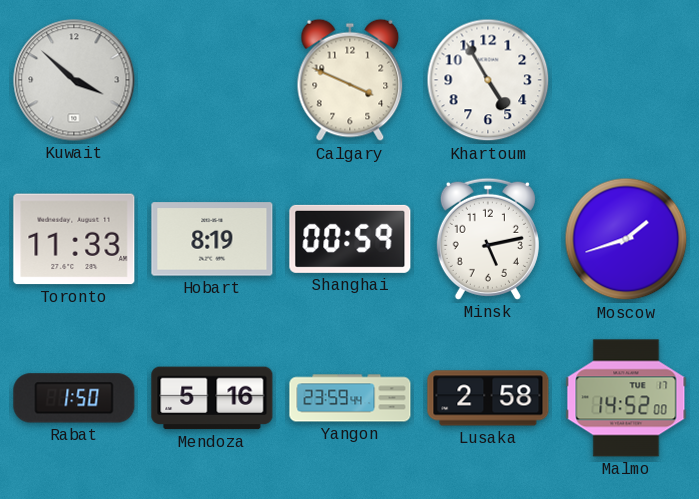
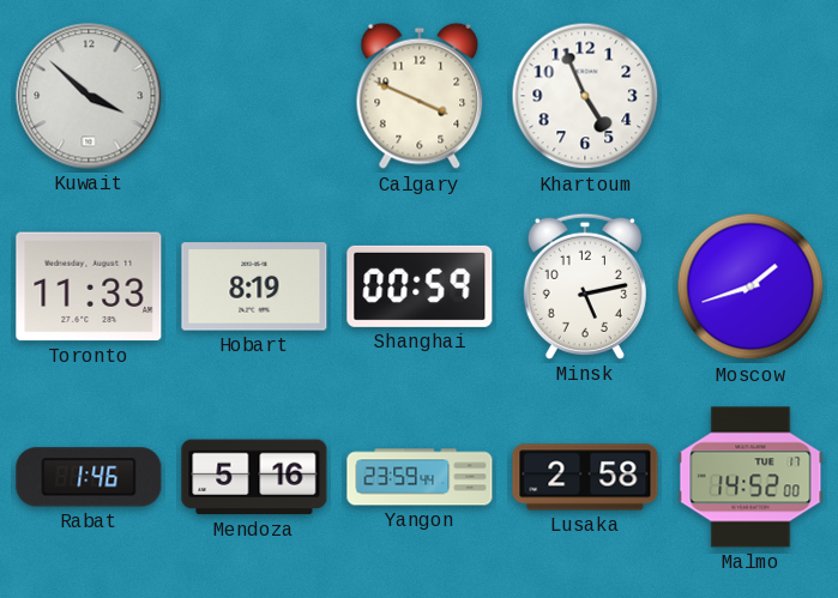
Khartoum: 4:55 -> 4:56 (585, 96)
Rabat: 1:50 -> 1:46 (89, 477)
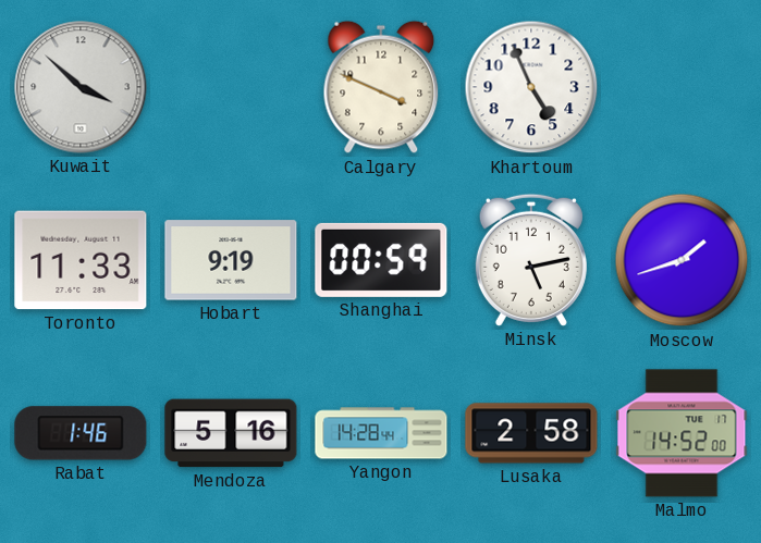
Hobart: 8:19 -> 9:19 (231, 260)
Yangon: 23:59 -> 14:28 (381, 433)
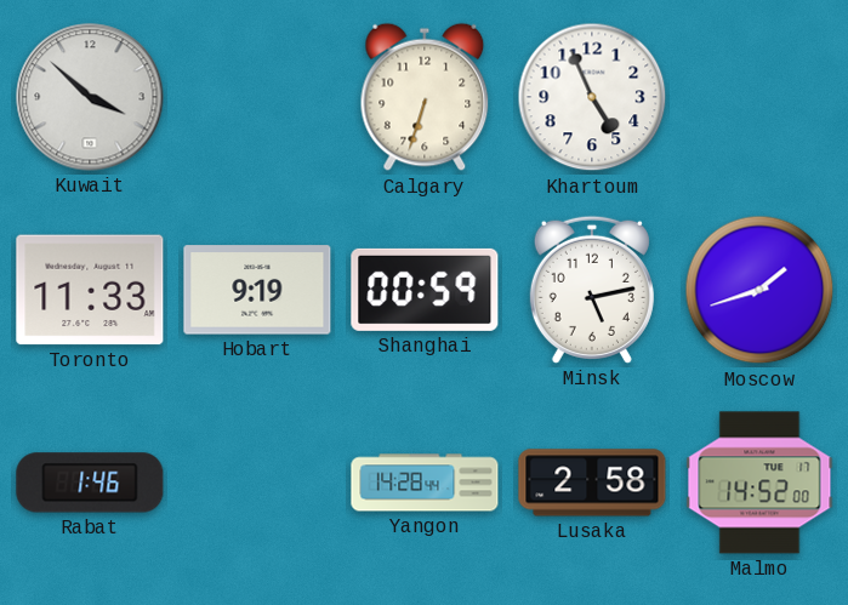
Calgary: 3:49 -> 6:33 (425, 97)
Mendoza: 5:16 -> none (231, 433)
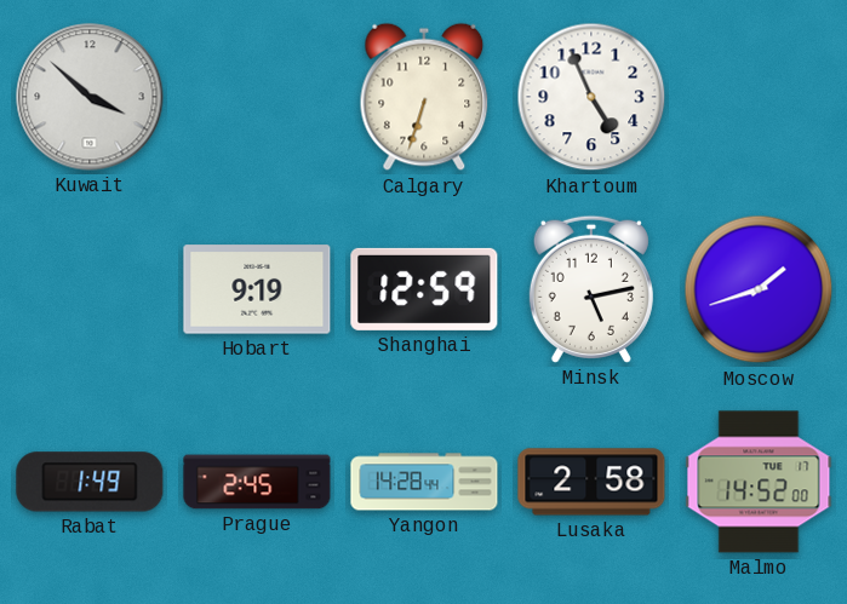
Toronto: 11:33 -> none (90, 290)
Shanghai: 00:59 -> 12:59 (424, 289)
Rabat: 1:46 -> 1:49 (90, 482)
Prague: none -> 2:45 (257, 482)
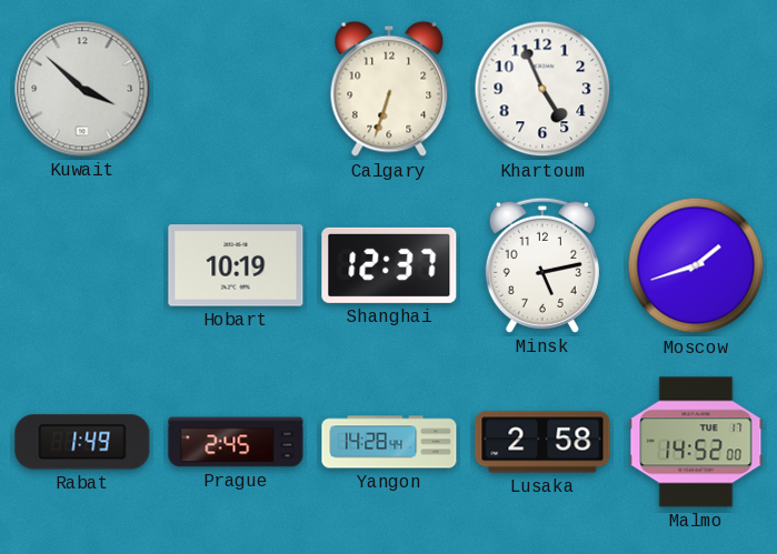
Hobart: 9:19 -> 10:19 (236, 265)
Shanghai: 12:59 -> 12:37 (389, 265)
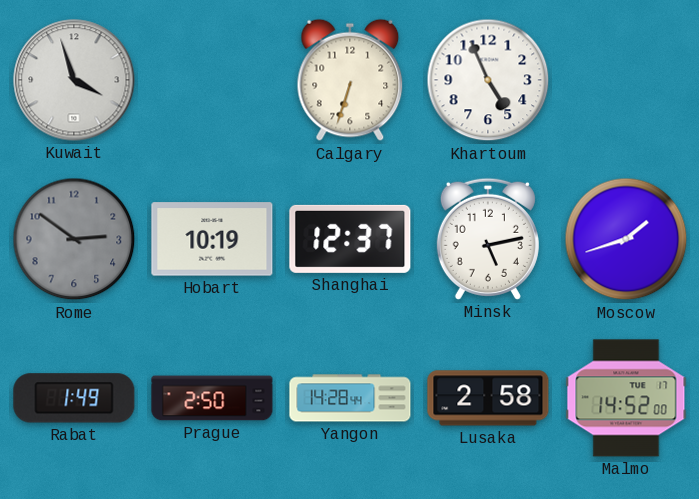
Kuwait: 3:52 -> 3:57 (74, 80)
Rome: none -> 2:51 (74, 239)
Prague: 2:45 -> 2:50 (212, 398)
